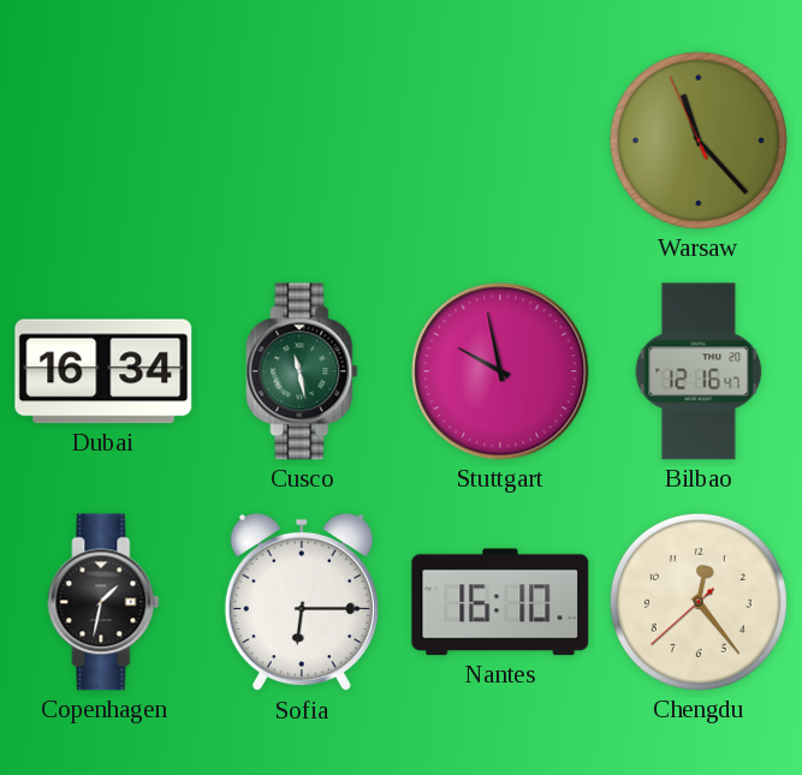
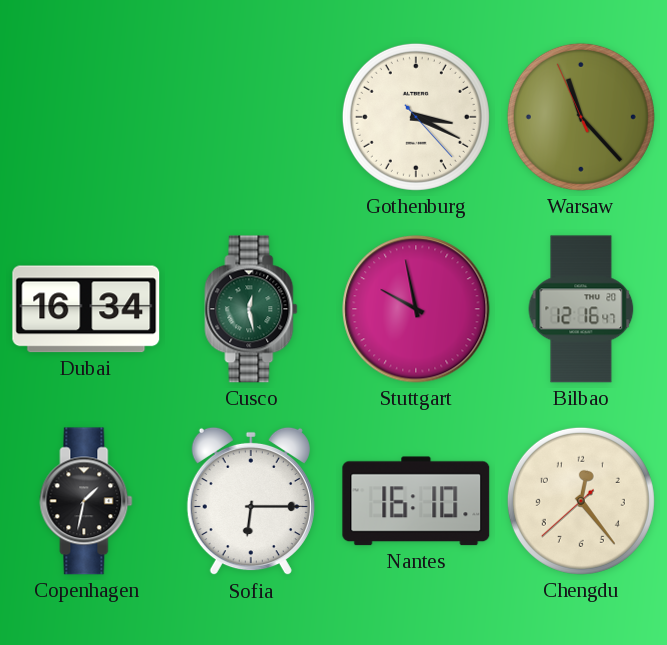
Gothenburg: none -> 3:19 (416, 117)
Cusco: 11:28 -> 12:28 (251, 309)
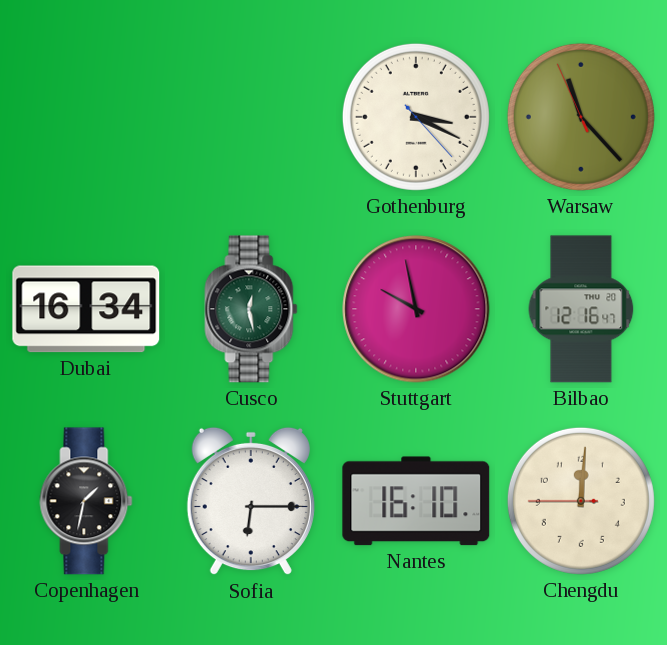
Chengdu: 12:23 -> 12:00 (581, 501)
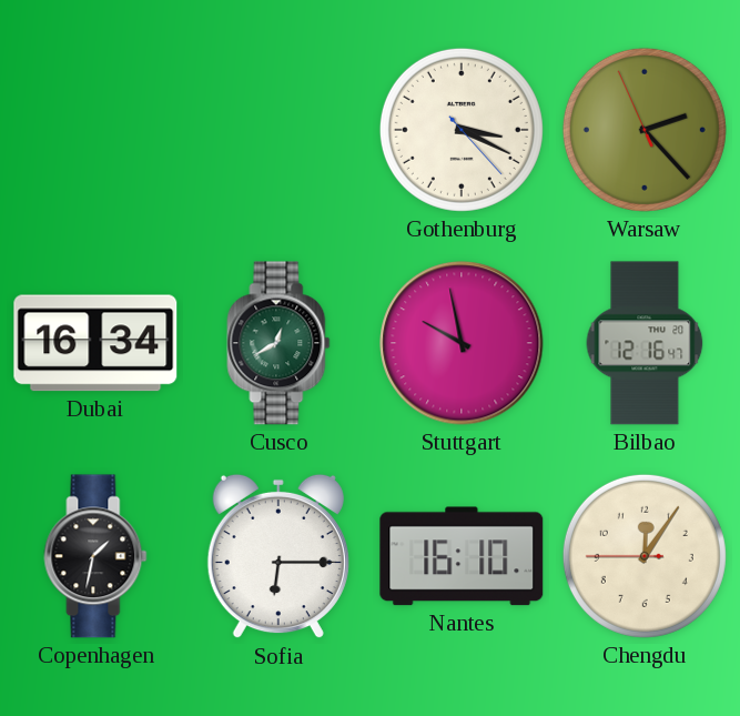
Warsaw: 11:22 -> 2:22 (645, 130)
Cusco: 12:28 -> 12:40 (278, 343)
Chengdu: 12:00 -> 12:05 (645, 556)
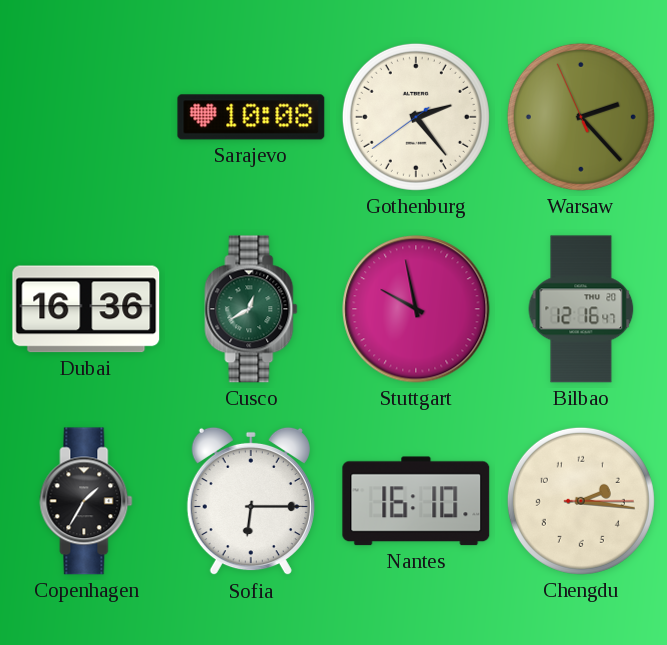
Sarajevo: none -> 10:08 (251, 117)
Gothenburg: 3:19 -> 2:23 (416, 117)
Dubai: 16:34 -> 16:36 (86, 309)
Copenhagen: 1:32 -> 1:35 (86, 501)
Chengdu: 12:05 -> 2:16 (581, 501)
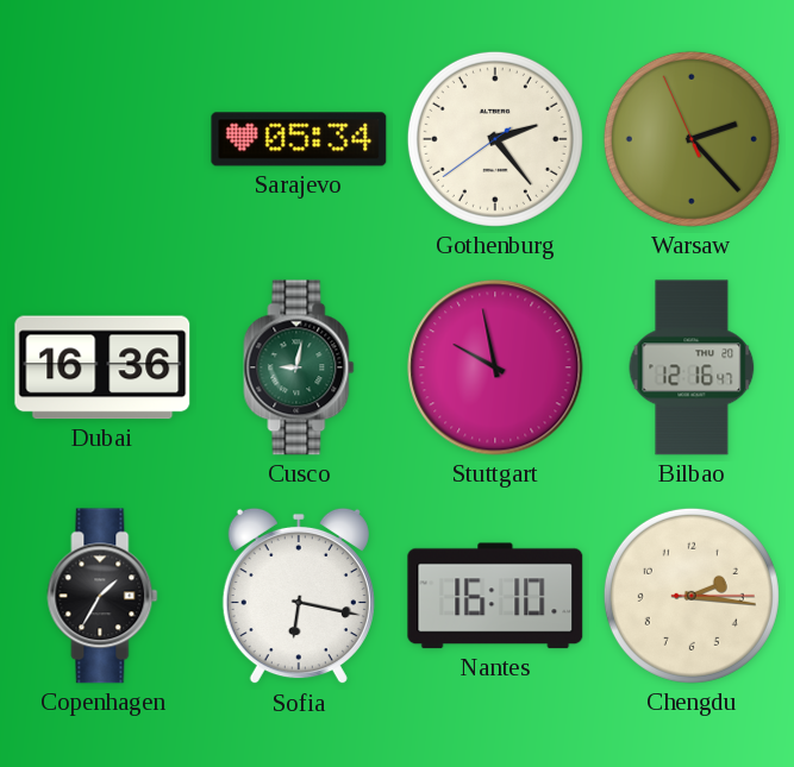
Sarajevo: 10:08 -> 05:34 (299, 139)
Cusco: 12:40 -> 9:02 (299, 367)
Sofia: 6:15 -> 6:17 (299, 596)
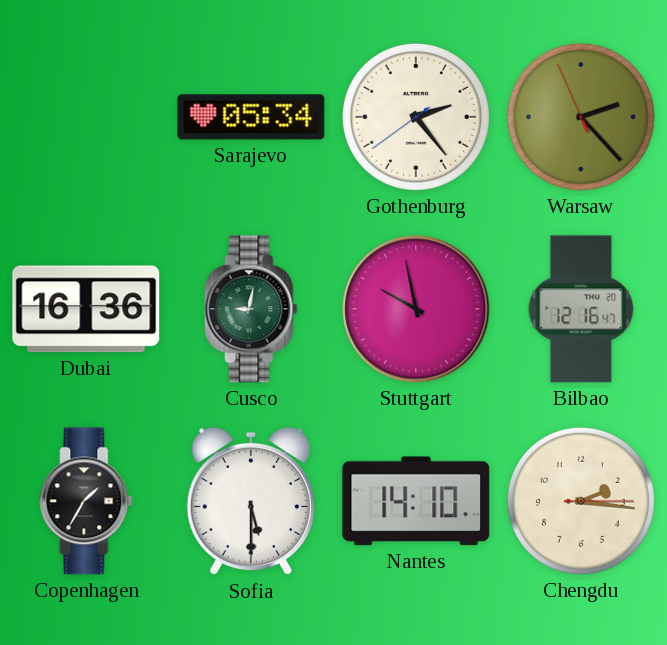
Sofia: 6:17 -> 5:30 (251, 501)
Nantes: 16:10 -> 14:10 (416, 501)
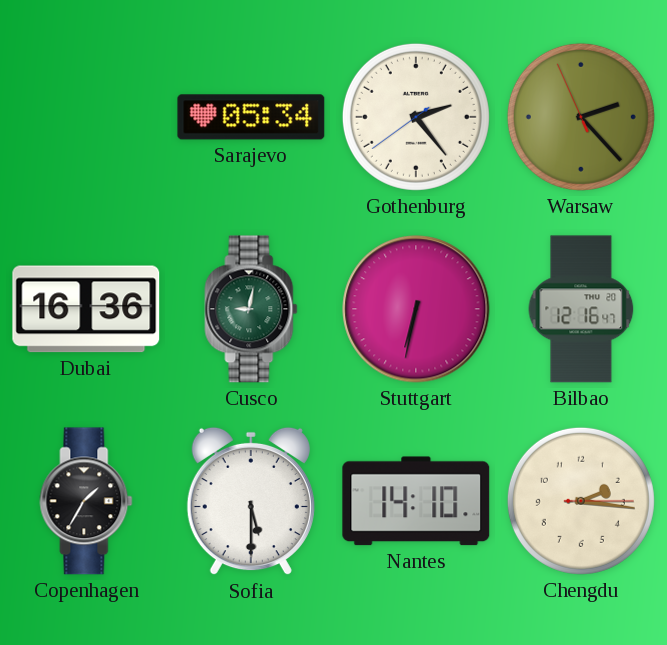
Stuttgart: 9:58 -> 6:32 (416, 309)
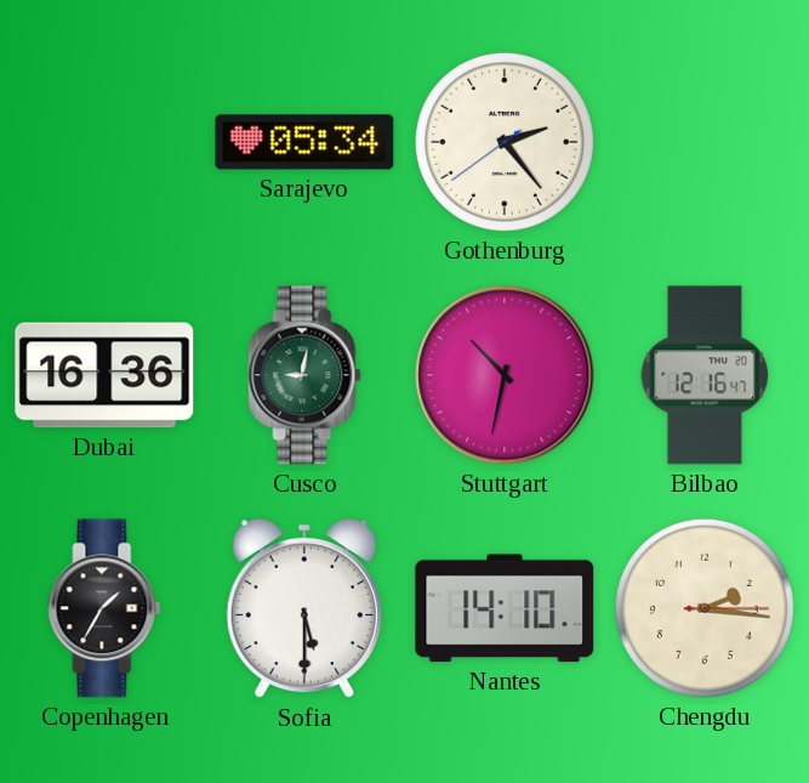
Warsaw: 2:22 -> none (581, 117)
Stuttgart: 6:32 -> 10:32 (505, 375)
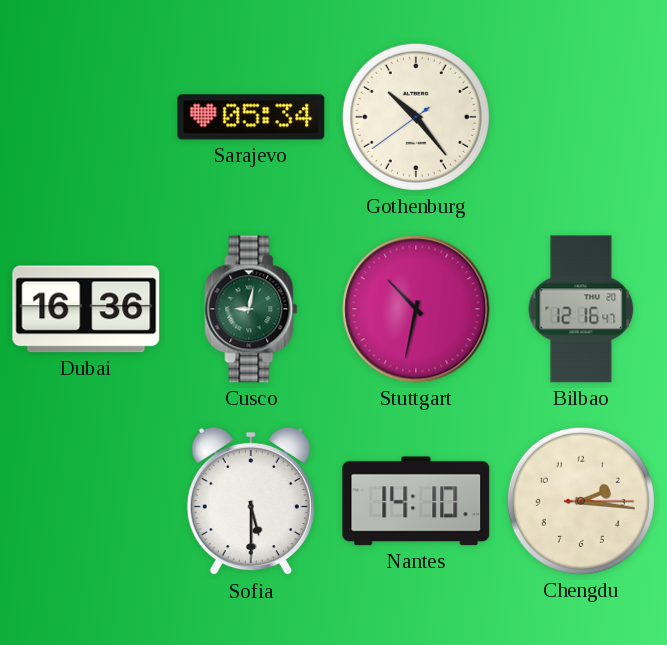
Gothenburg: 2:23 -> 10:23 (416, 117)
Copenhagen: 1:35 -> none (104, 608)
